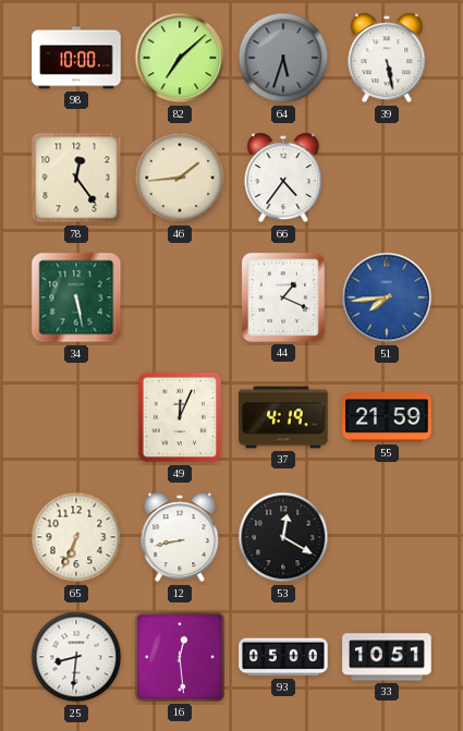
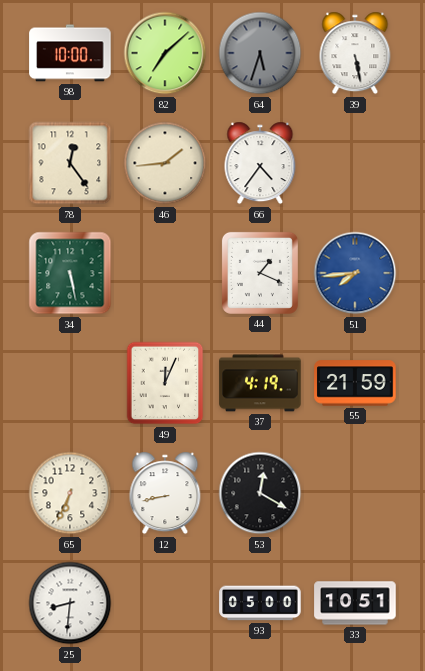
16: 12:29 -> none (180, 657)
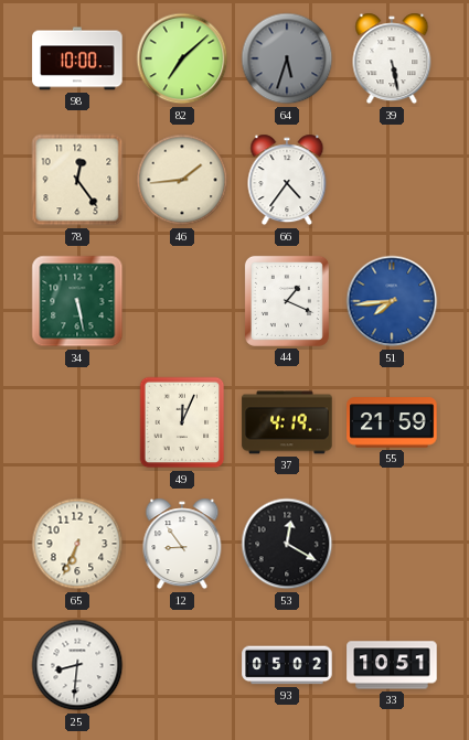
12: 8:43 -> 8:54 (182, 544)
93: 05:00 -> 05:02 (287, 665)
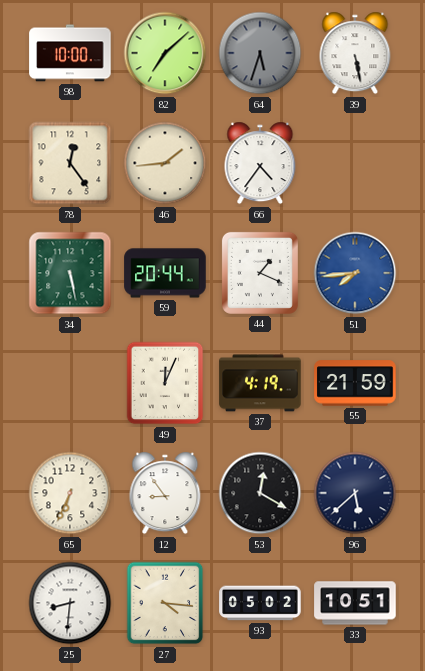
59: none -> 20:44 (165, 273)
96: none -> 5:38 (355, 493)
27: none -> 4:16 (165, 603)
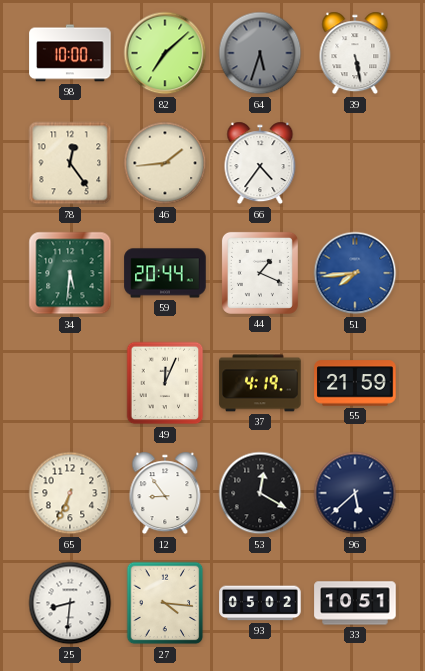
34: 5:28 -> 5:31 (70, 273)
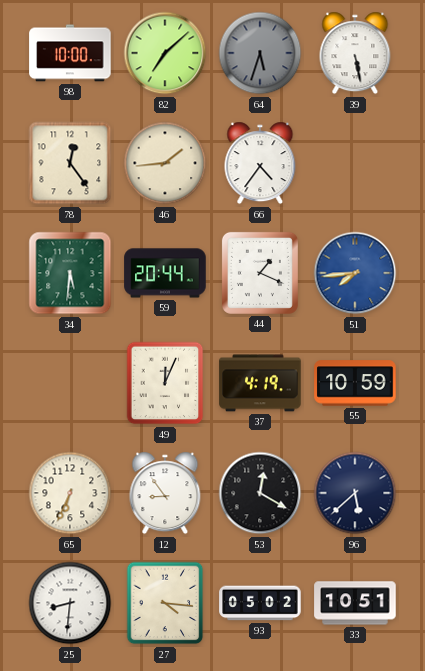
55: 21:59 -> 10:59 (355, 383)
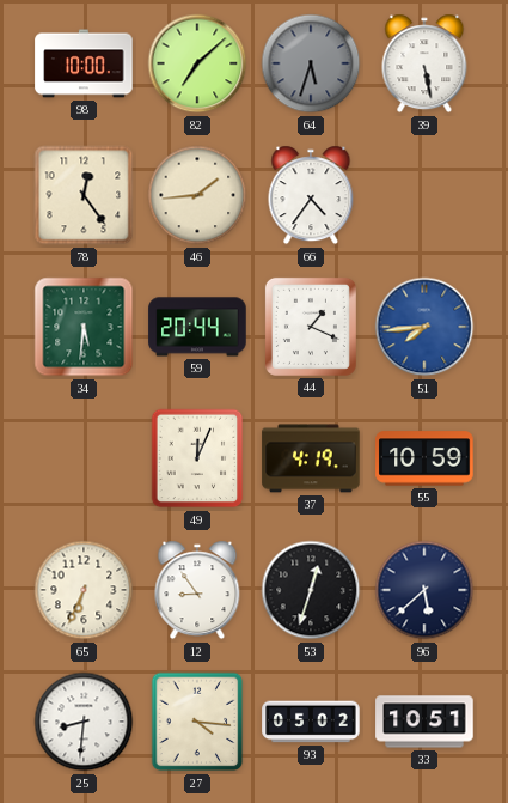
53: 12:20 -> 12:33 (311, 590)
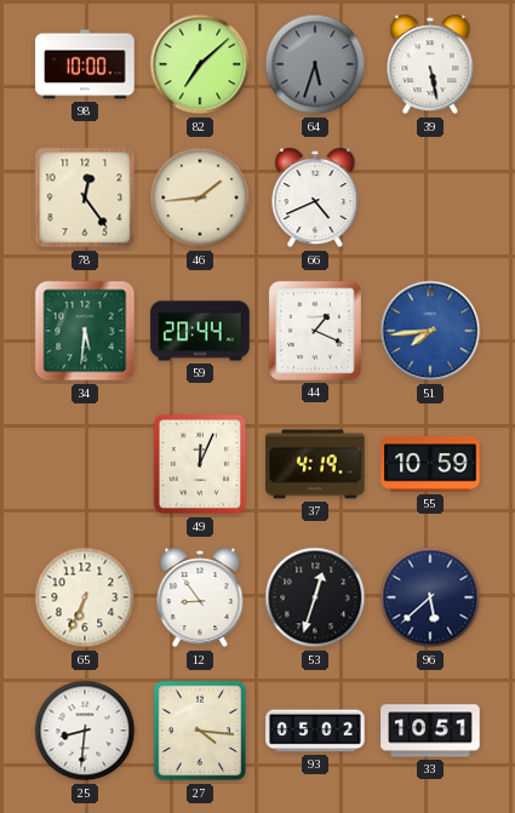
66: 4:36 -> 4:41 (315, 197)
